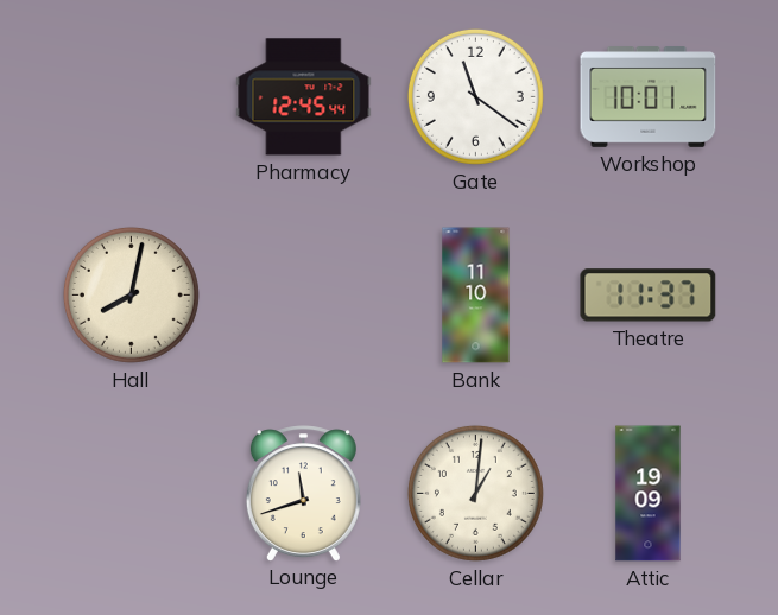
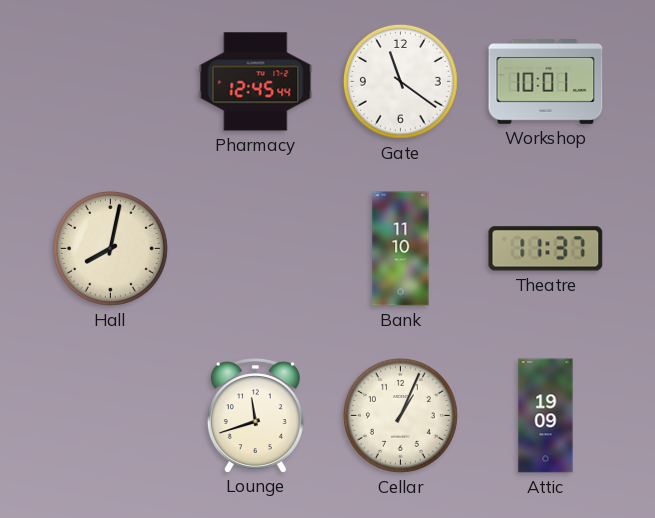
Cellar: 1:01 -> 1:04 (400, 415)
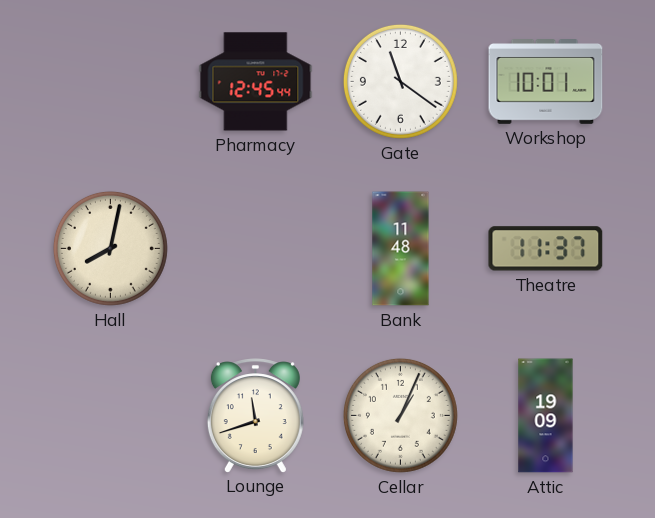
Bank: 11:10 -> 11:48 (401, 249)
